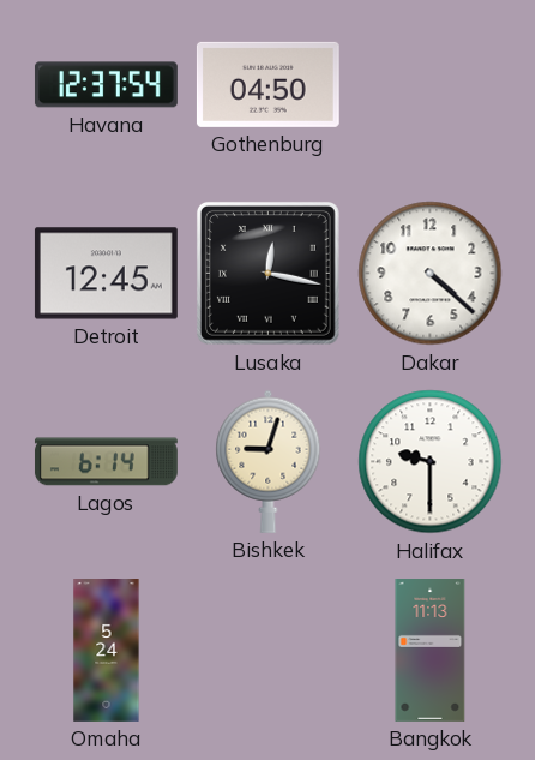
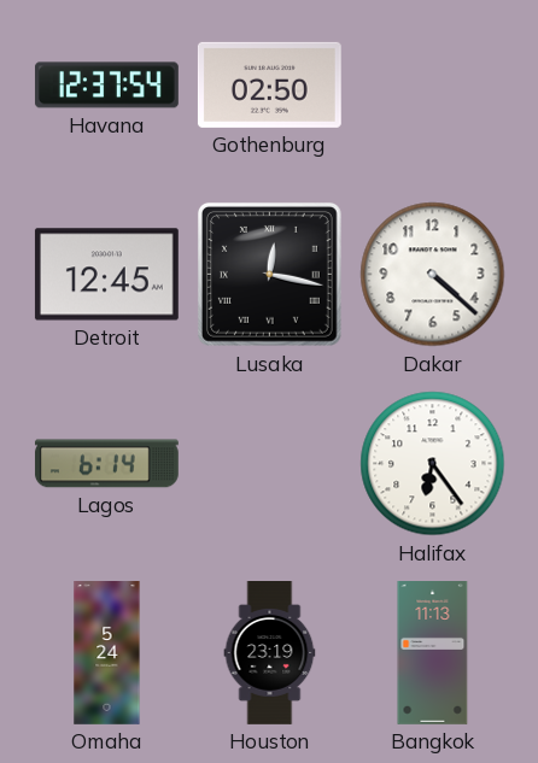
Gothenburg: 04:50 -> 02:50 (269, 84)
Bishkek: 9:03 -> none (269, 461)
Halifax: 9:30 -> 6:24 (433, 464)
Houston: none -> 23:19 (270, 653)
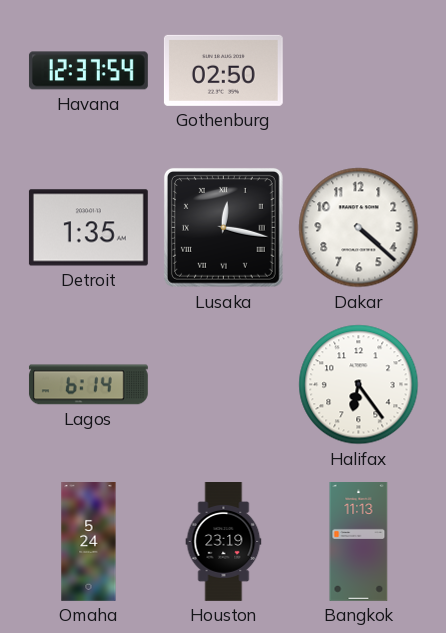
Detroit: 12:45 -> 1:35 (88, 228)
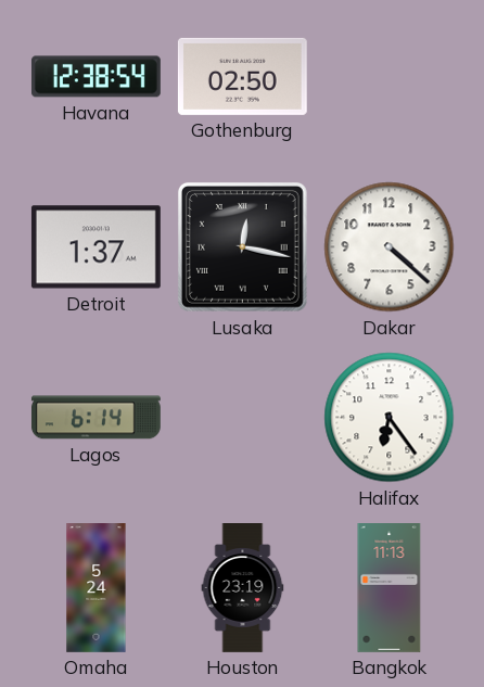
Havana: 12:37 -> 12:38 (95, 77)
Detroit: 1:35 -> 1:37 (95, 247)
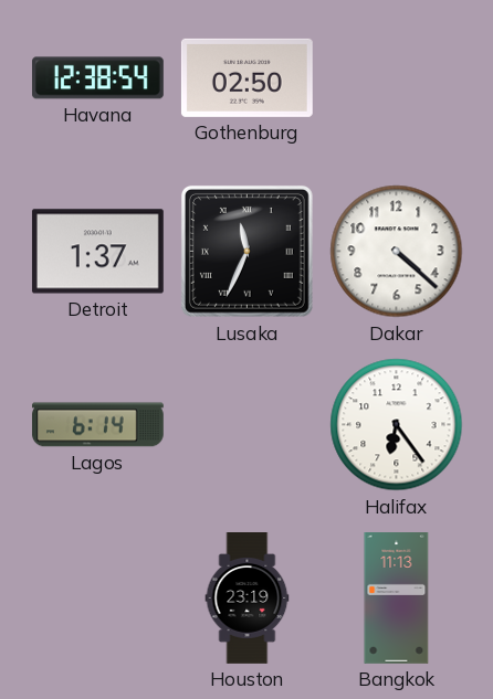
Lusaka: 12:17 -> 11:34 (246, 251)
Omaha: 5:24 -> none (97, 588)
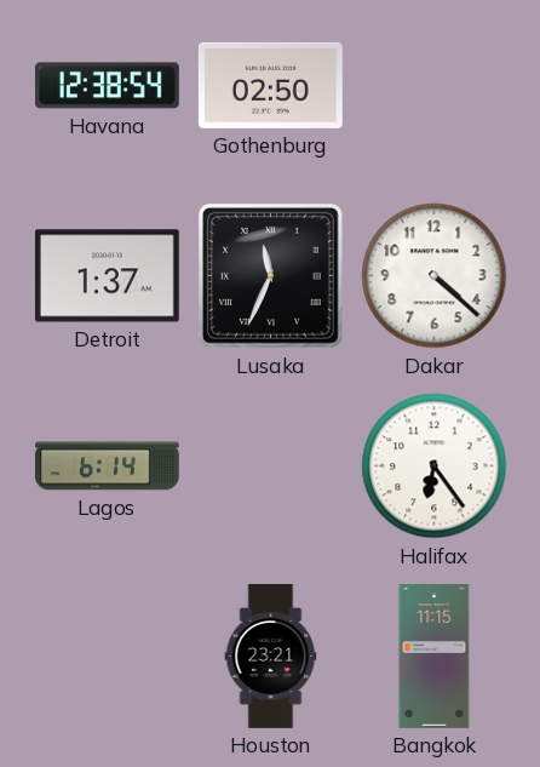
Houston: 23:19 -> 23:21 (271, 657)
Bangkok: 11:13 -> 11:15 (435, 657)
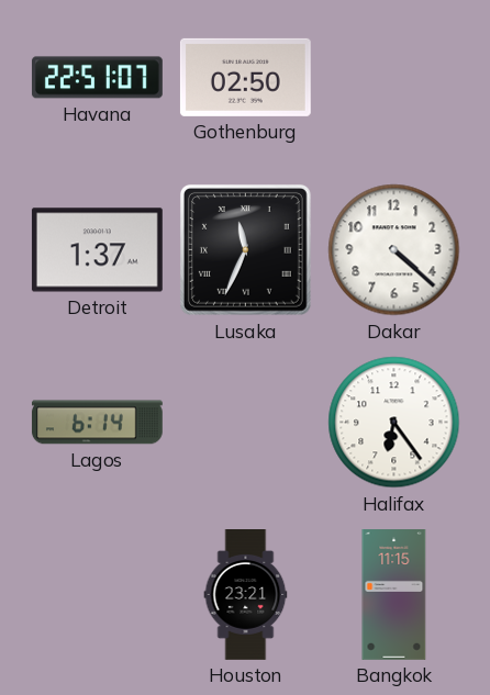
Havana: 12:38 -> 22:51 (97, 78)
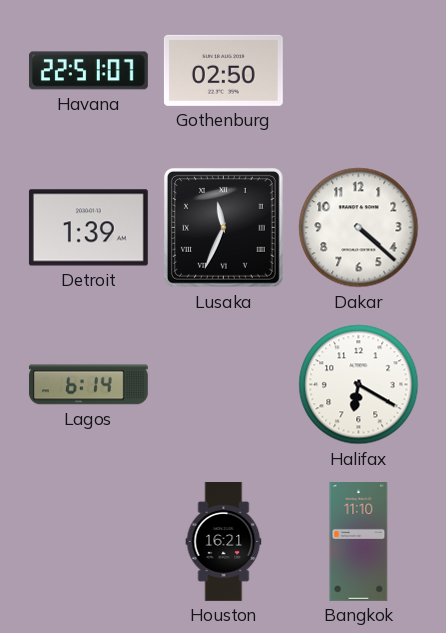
Detroit: 1:37 -> 1:39 (88, 228)
Halifax: 6:24 -> 6:20 (359, 385)
Houston: 23:21 -> 16:21 (224, 542)
Bangkok: 11:15 -> 11:10 (359, 542)
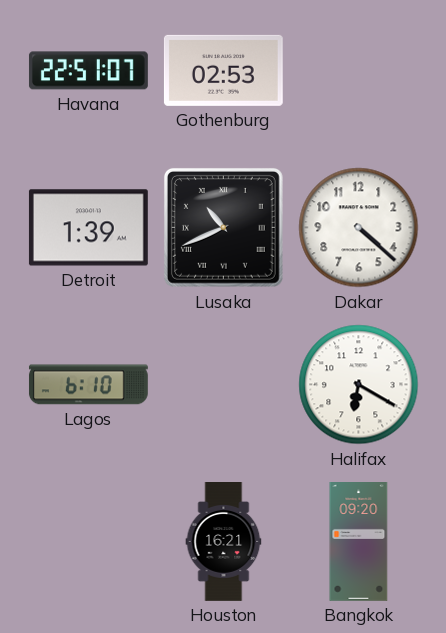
Gothenburg: 02:50 -> 02:53 (223, 70)
Lusaka: 11:34 -> 10:41 (223, 227)
Lagos: 6:14 -> 6:10 (88, 385)
Bangkok: 11:10 -> 09:20 (359, 542)
